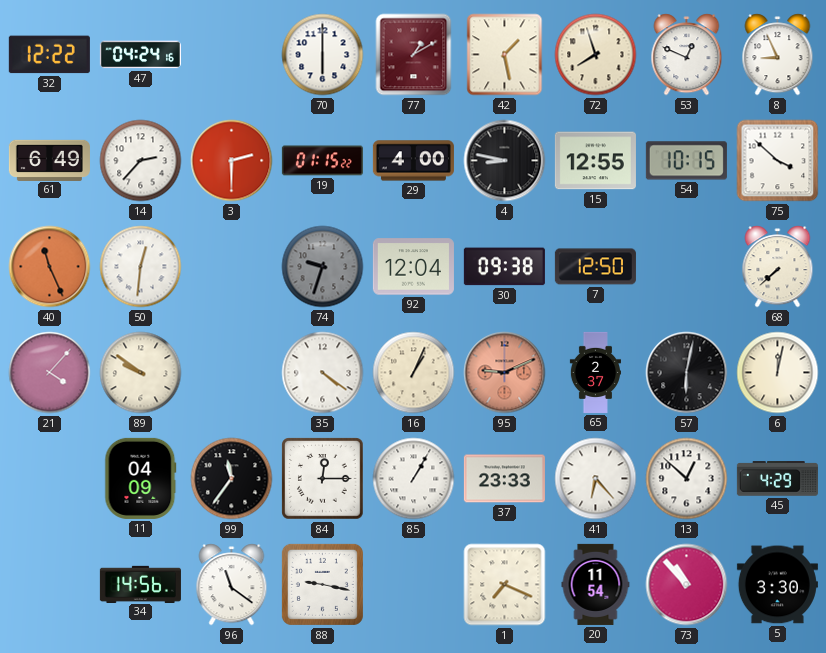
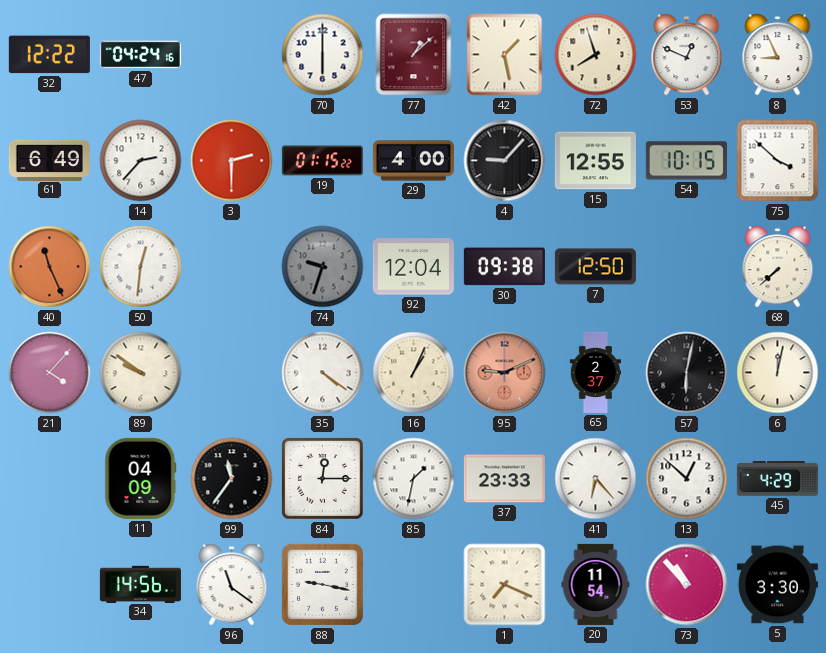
77: 1:10 -> 1:08 (414, 55)
4: 8:47 -> 9:07 (505, 161)
85: 1:05 -> 1:32 (414, 479)
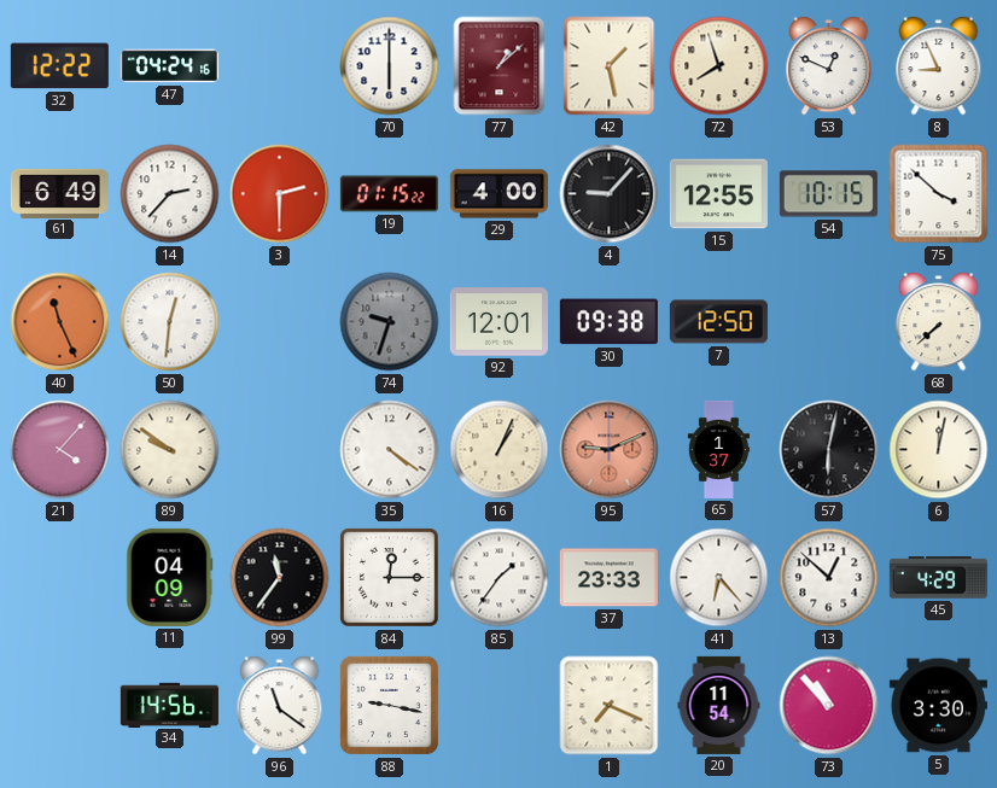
92: 12:04 -> 12:01 (498, 322)
65: 2:37 -> 1:37 (718, 449)
85: 1:32 -> 1:36 (500, 578)
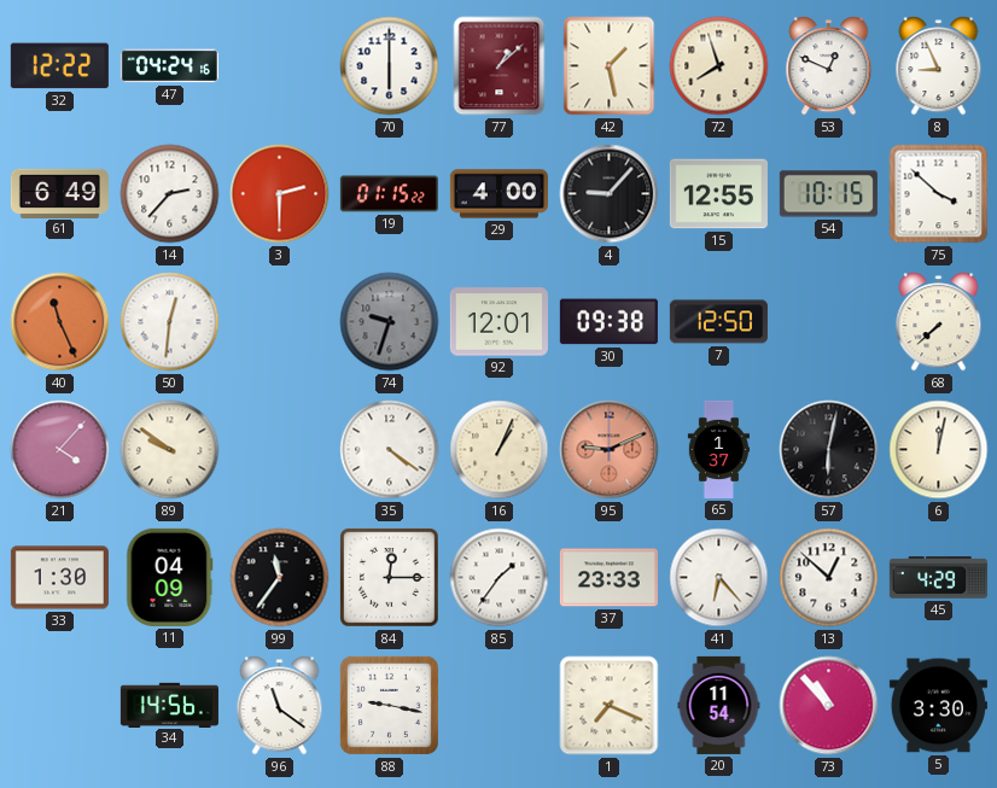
33: none -> 1:30 (59, 578)
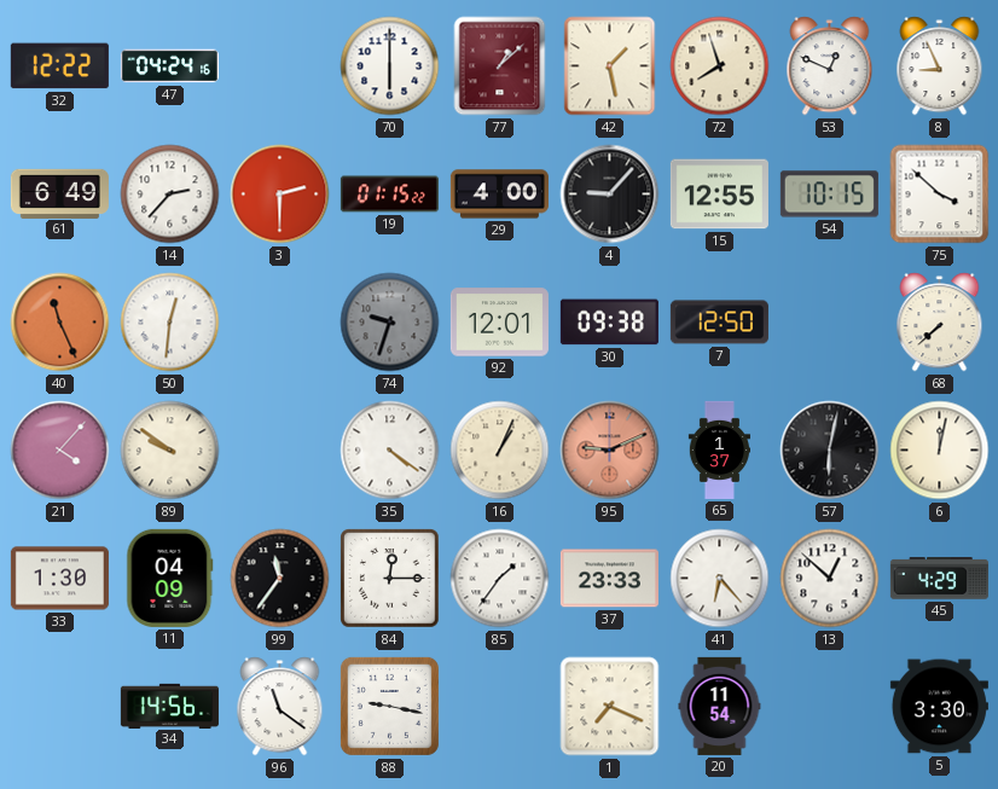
73: 10:53 -> none (829, 706)
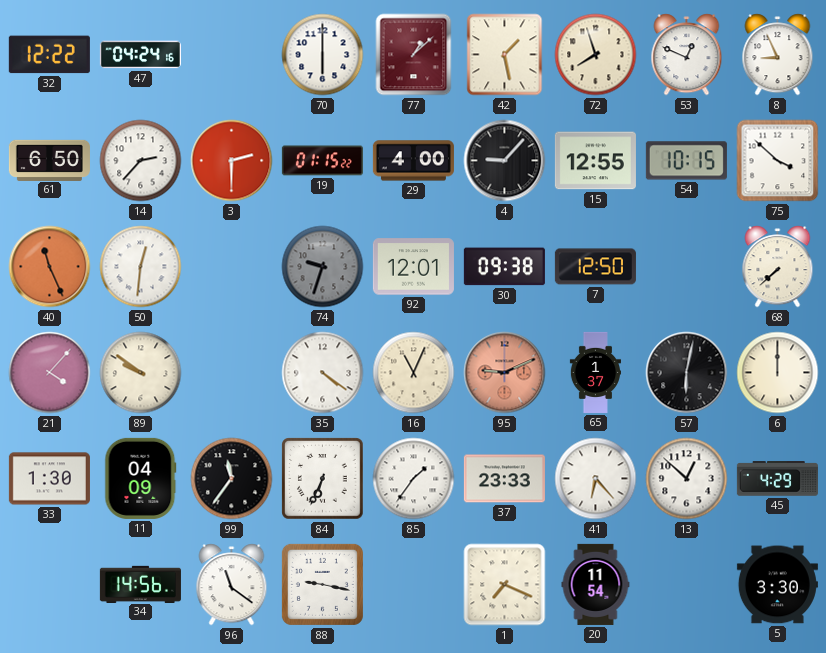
61: 6:49 -> 6:50 (49, 160)
16: 1:04 -> 11:04 (414, 373)
6: 12:02 -> 12:00 (778, 373)
84: 12:15 -> 6:34 (323, 479)
